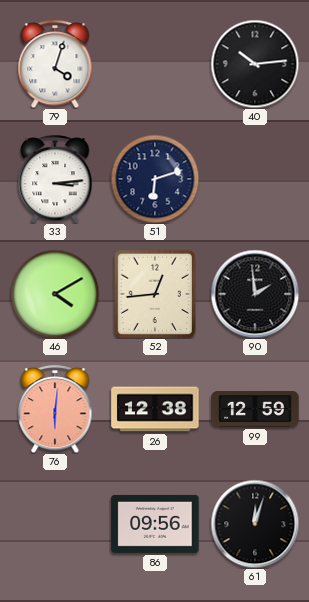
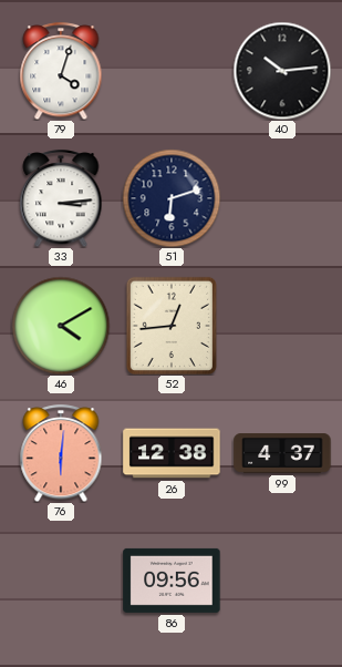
90: 1:59 -> none (255, 294)
99: 12:59 -> 4:37 (282, 453)
61: 12:03 -> none (255, 524)
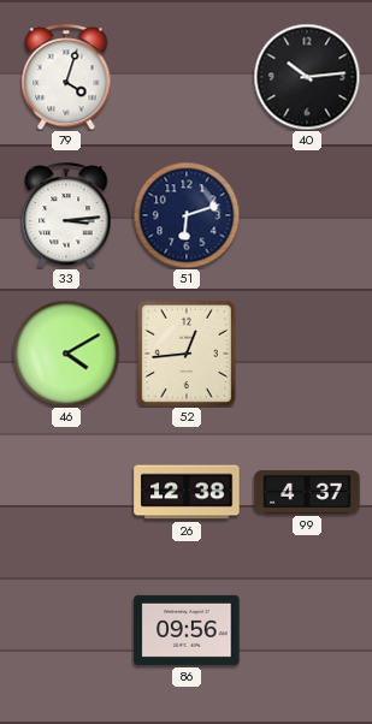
76: 6:01 -> none (61, 453)
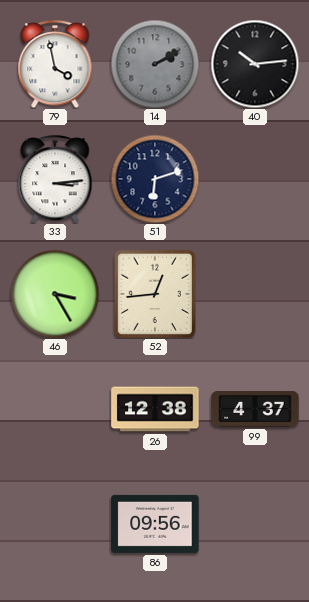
79: 4:03 -> 3:58 (55, 64)
14: none -> 2:10 (155, 64)
46: 4:10 -> 3:25 (55, 294)
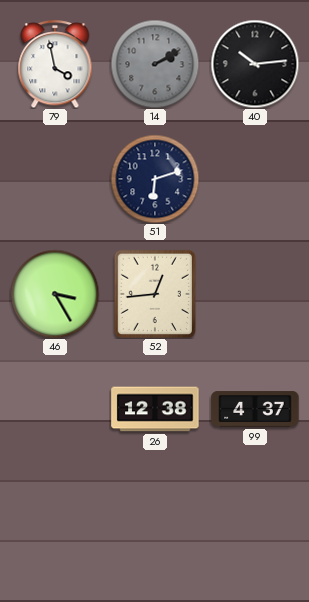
33: 3:14 -> none (55, 179)
86: 09:56 -> none (155, 524)
